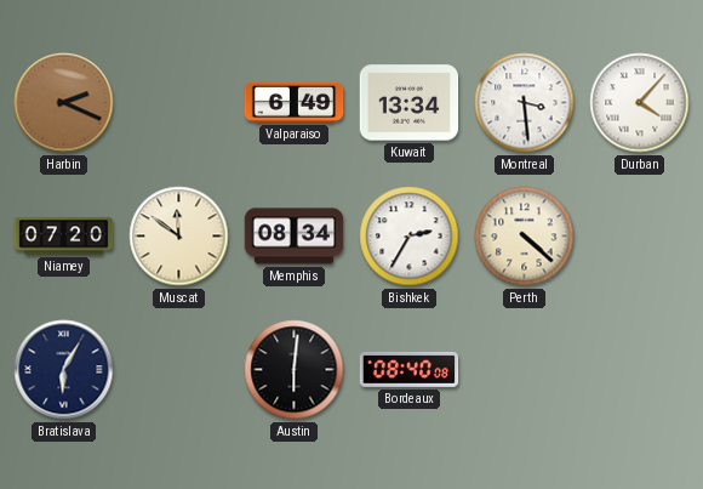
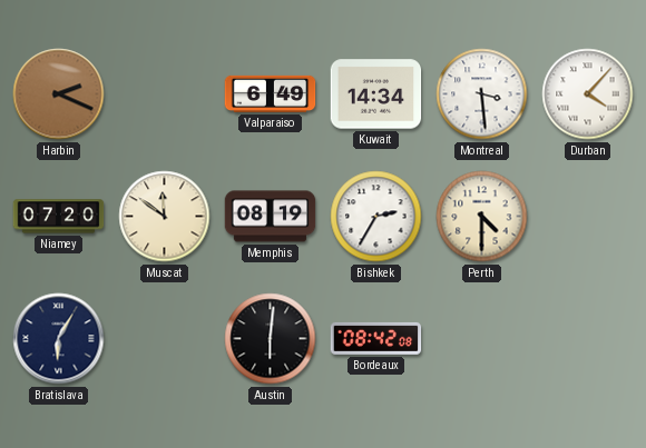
Kuwait: 13:34 -> 14:34 (376, 94)
Memphis: 08:34 -> 08:19 (271, 217)
Perth: 4:22 -> 4:30 (482, 217)
Bordeaux: 08:40 -> 08:42 (376, 338)
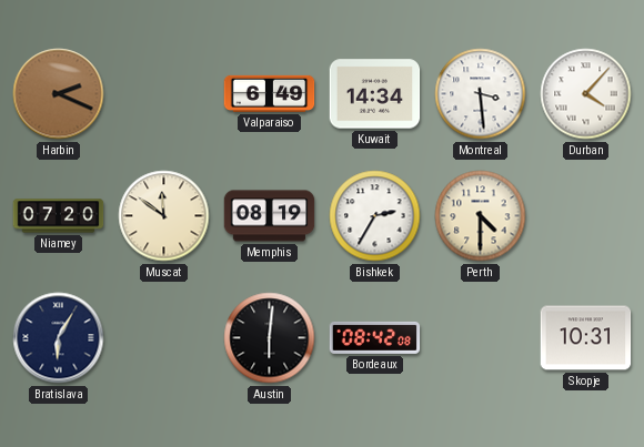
Skopje: none -> 10:31 (586, 338)
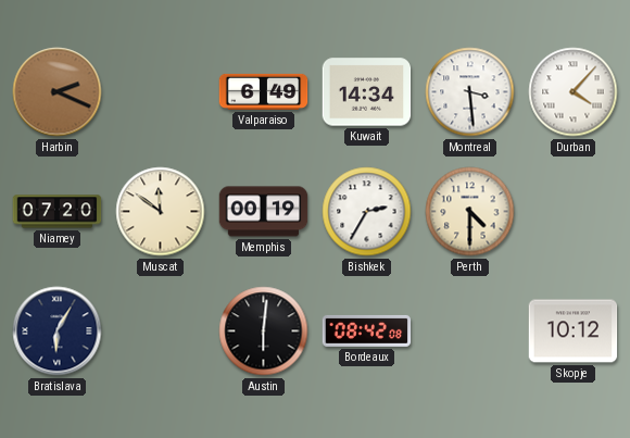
Memphis: 08:19 -> 00:19 (264, 212)
Skopje: 10:31 -> 10:12 (574, 331)
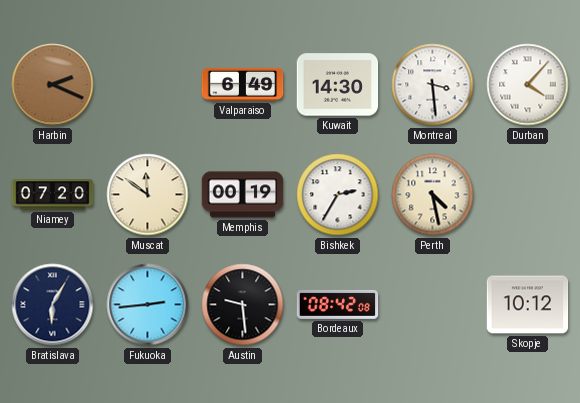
Kuwait: 14:34 -> 14:30 (338, 85)
Perth: 4:30 -> 4:28 (433, 195)
Fukuoka: none -> 2:44 (148, 305)
Austin: 6:01 -> 9:29 (243, 305)
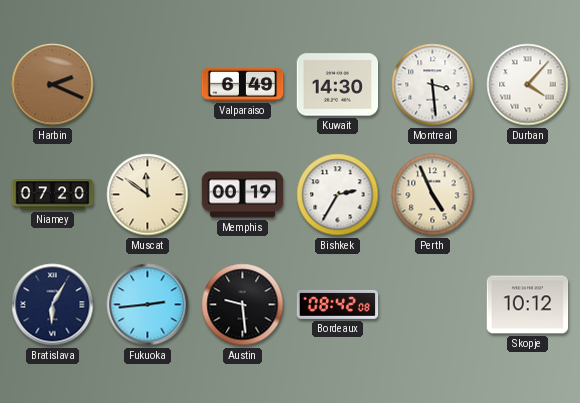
Perth: 4:28 -> 4:56 (433, 195)
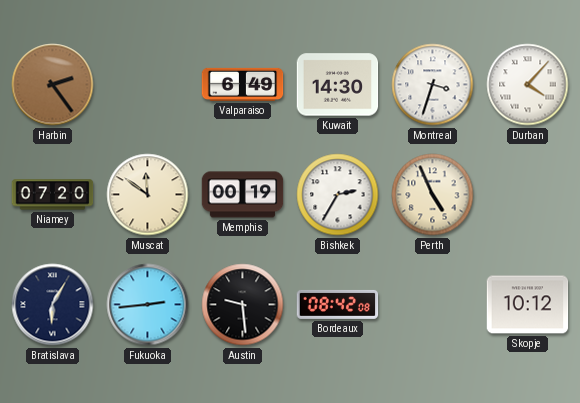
Harbin: 2:19 -> 2:24 (53, 85)
Montreal: 3:29 -> 3:33 (433, 85)
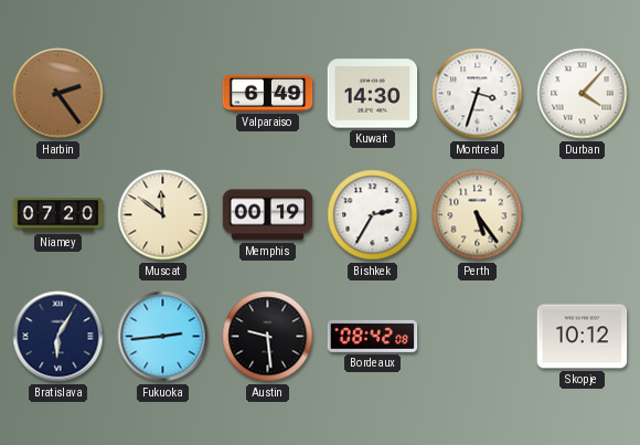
Perth: 4:56 -> 5:24 (478, 215)
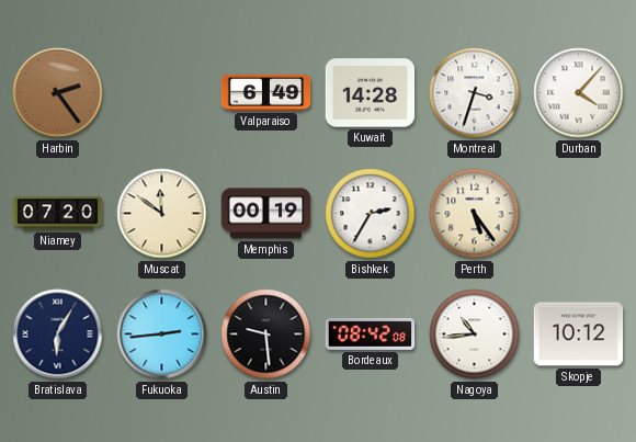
Kuwait: 14:30 -> 14:28 (371, 93)
Nagoya: none -> 10:44 (475, 335)
